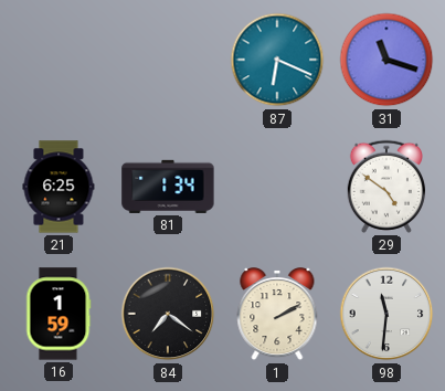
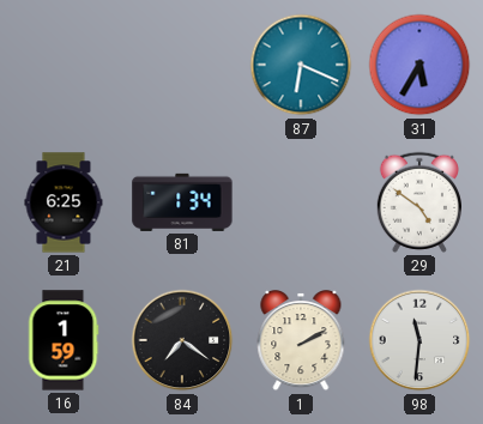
31: 11:18 -> 5:35 (419, 65)
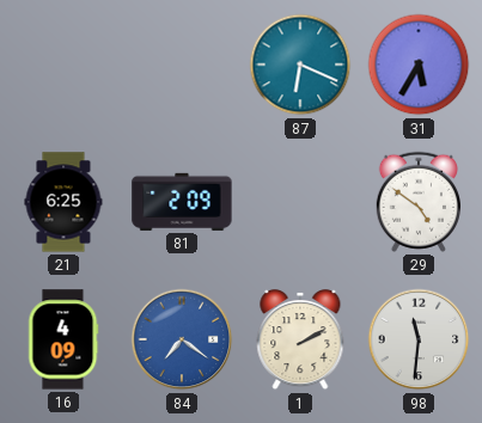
81: 1:34 -> 2:09 (182, 202)
16: 1:59 -> 4:09 (63, 339)
84 dial: black -> blue (182, 339)
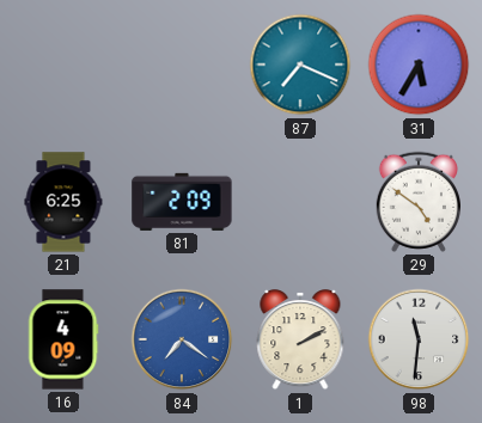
87: 6:19 -> 7:19 (300, 65)
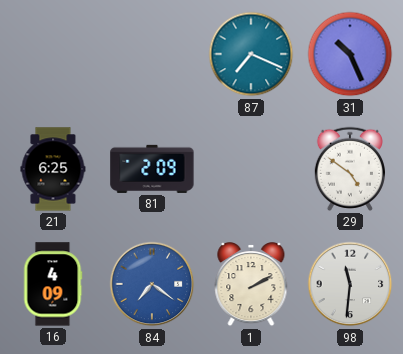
31: 5:35 -> 10:26 (350, 54)
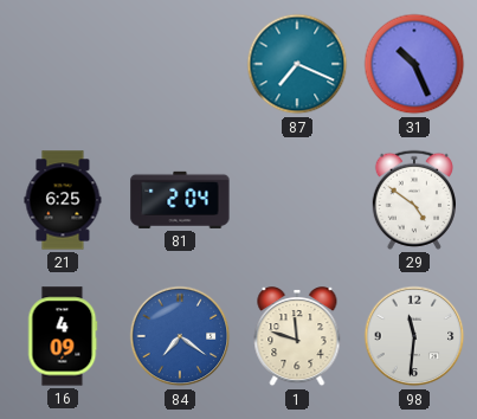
81: 2:09 -> 2:04 (180, 200)
1: 2:10 -> 11:48 (297, 337)
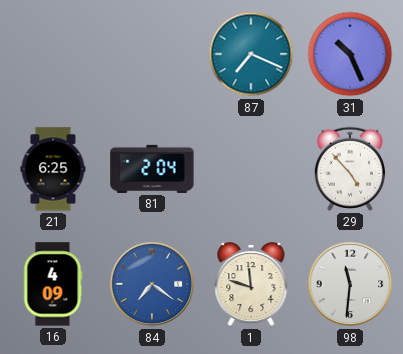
29: 4:51 -> 4:53 (350, 169)
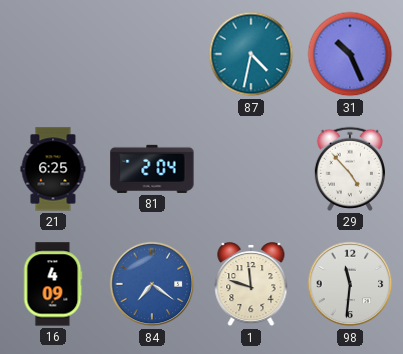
87: 7:19 -> 4:32 (251, 54)
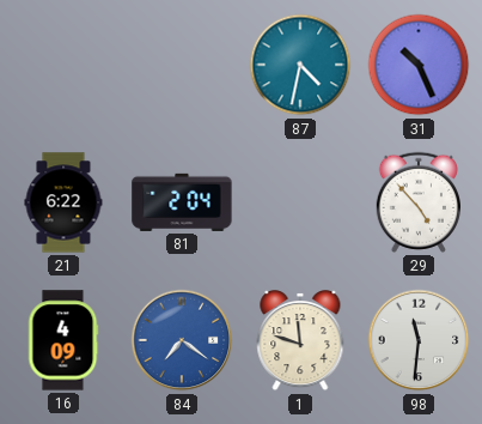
21: 6:25 -> 6:22 (63, 202)
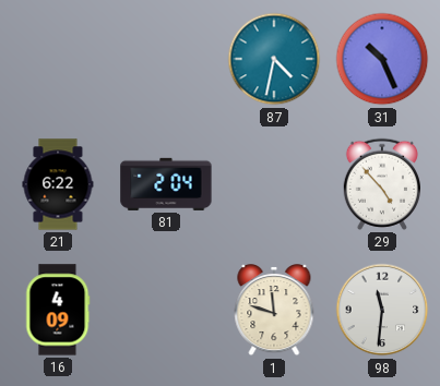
84: 7:21 -> none (182, 340)
